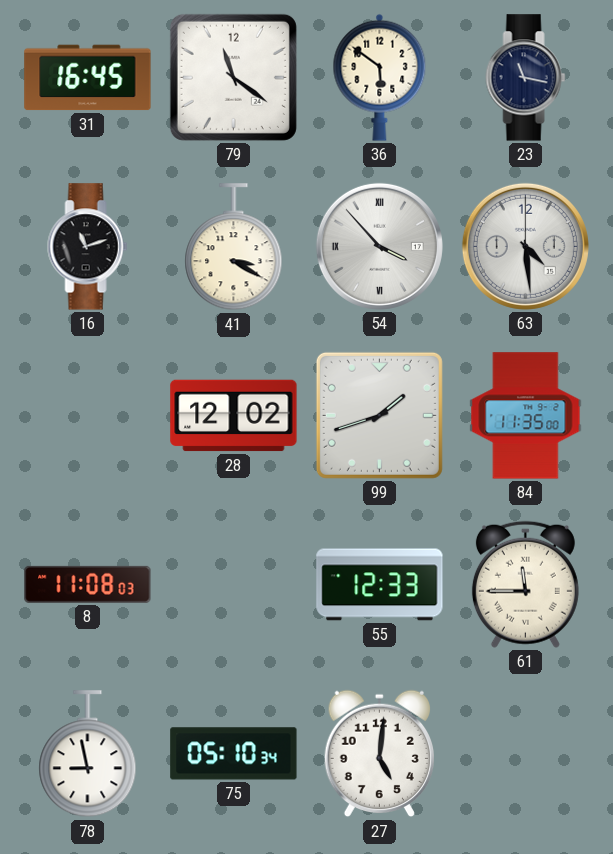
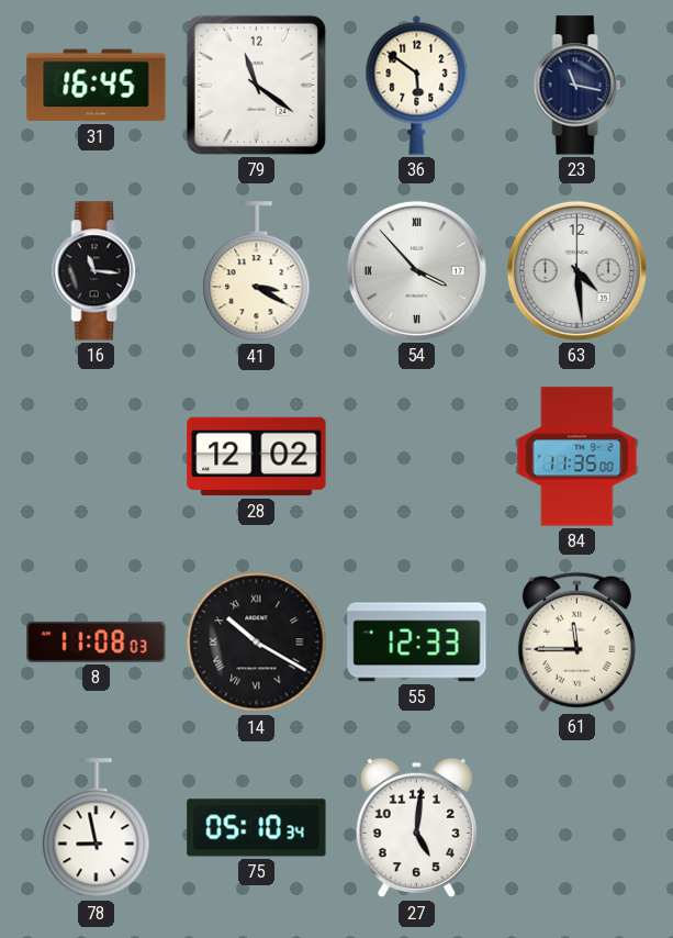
16: 11:12 -> 11:16 (97, 271)
99: 1:42 -> none (379, 415)
14: none -> 10:20 (257, 643)
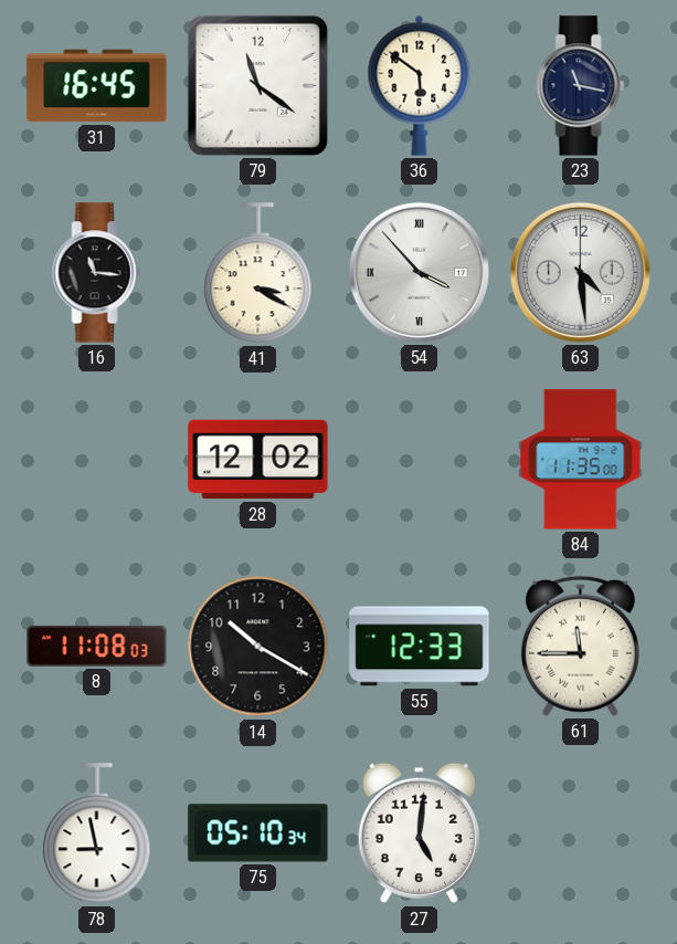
14 numerals: Roman -> Arabic (258, 647)
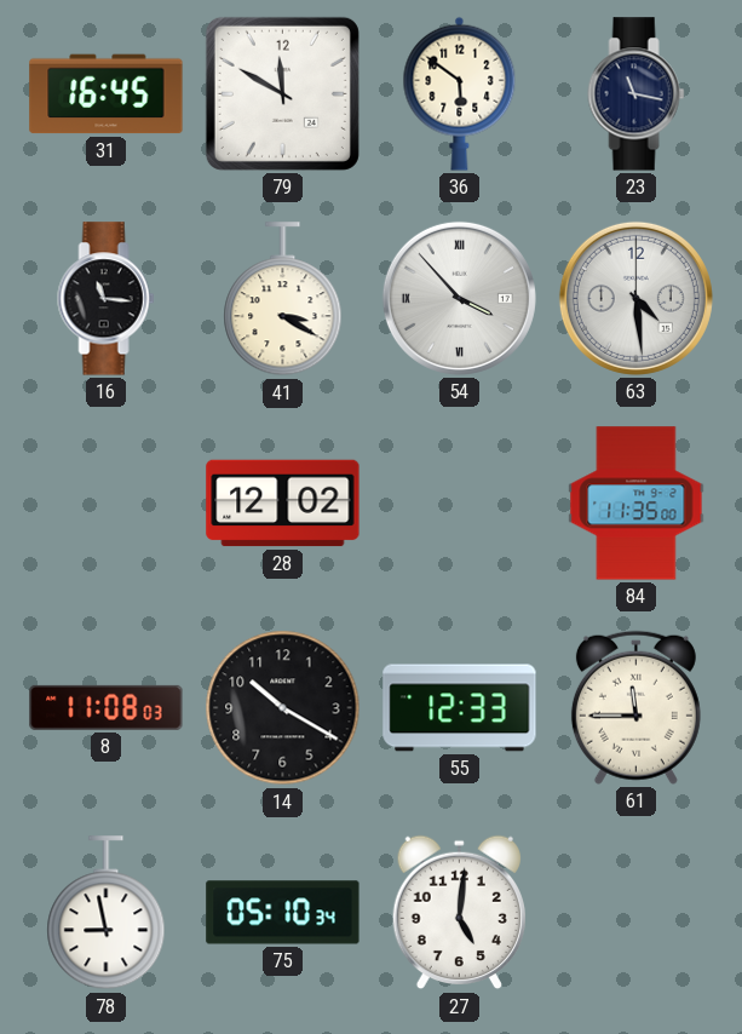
79: 11:21 -> 11:50 (282, 93)
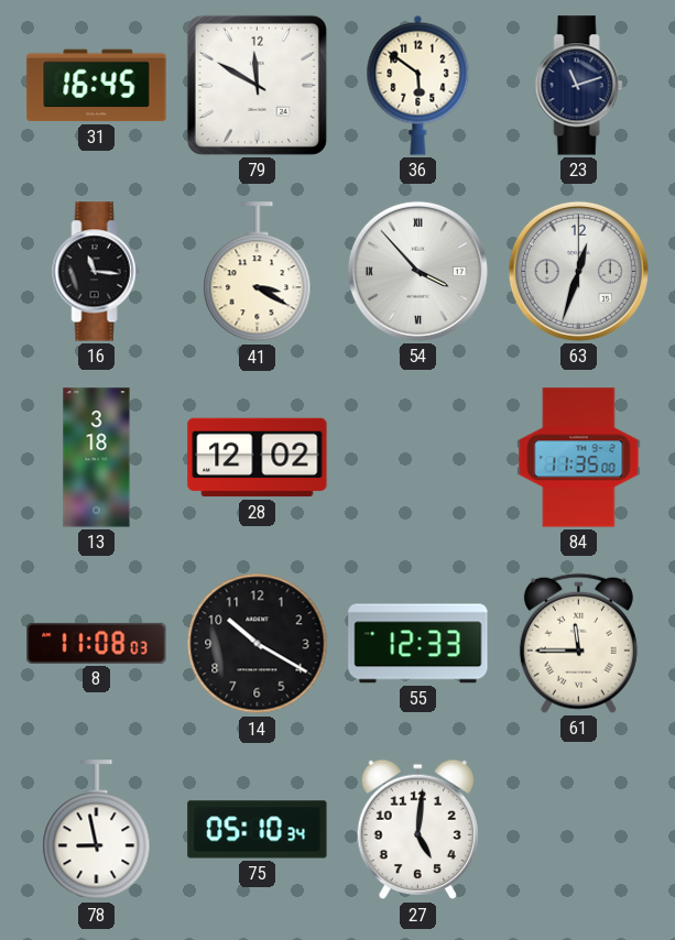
23: 11:17 -> 11:12 (579, 86)
63: 4:29 -> 12:33 (578, 271)
13: none -> 3:18 (97, 458)
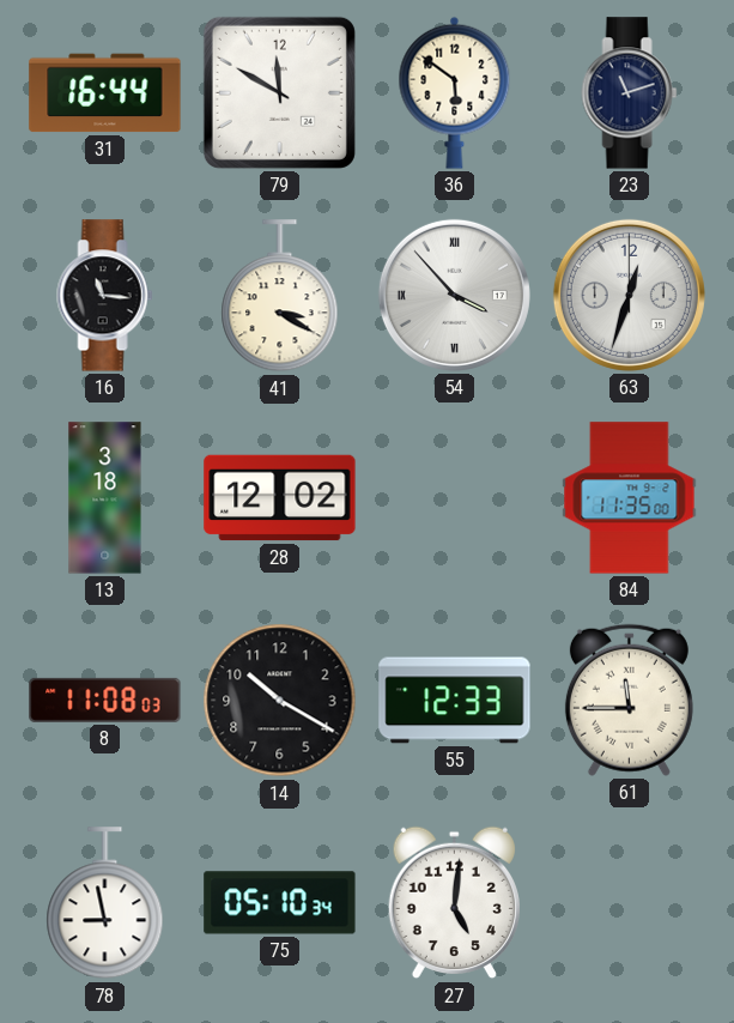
31: 16:45 -> 16:44 (105, 93)
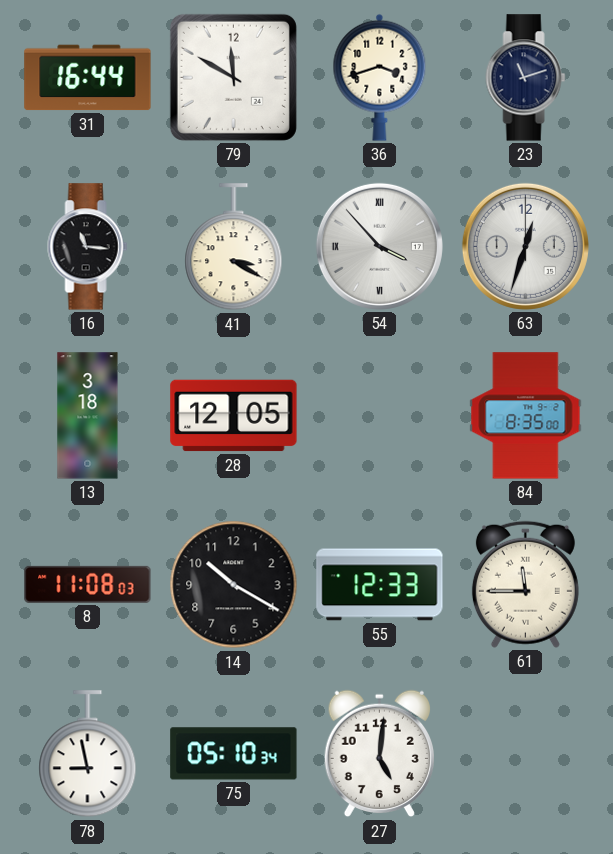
36: 5:51 -> 3:42 (380, 77)
28: 12:02 -> 12:05 (234, 416)
84: 11:35 -> 8:35 (526, 416)
